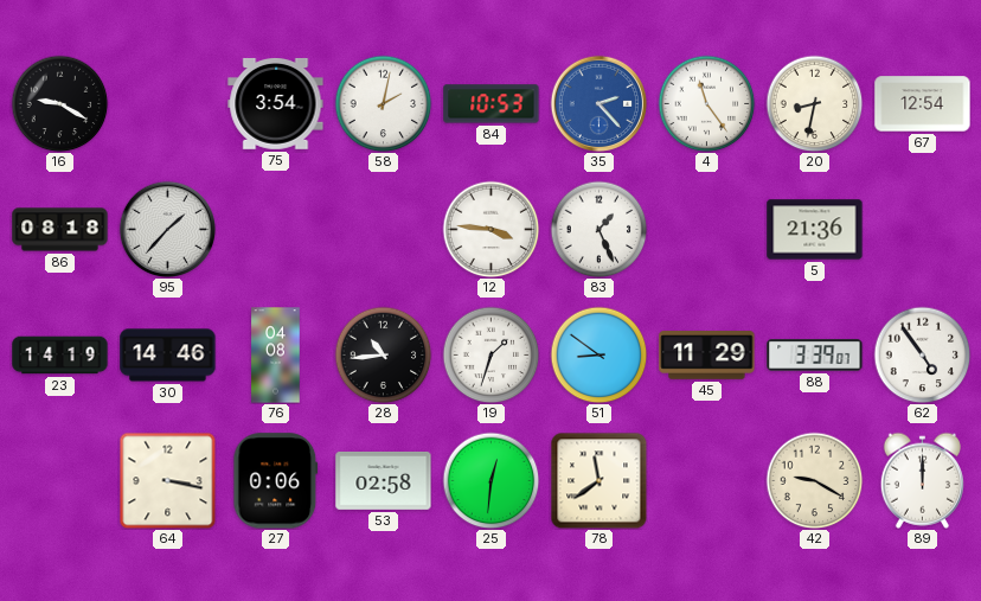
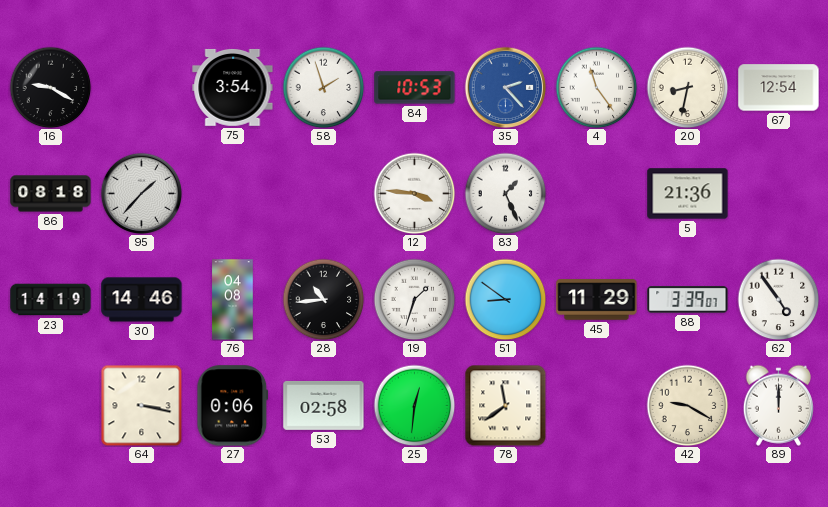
58: 2:02 -> 1:57 (323, 87)
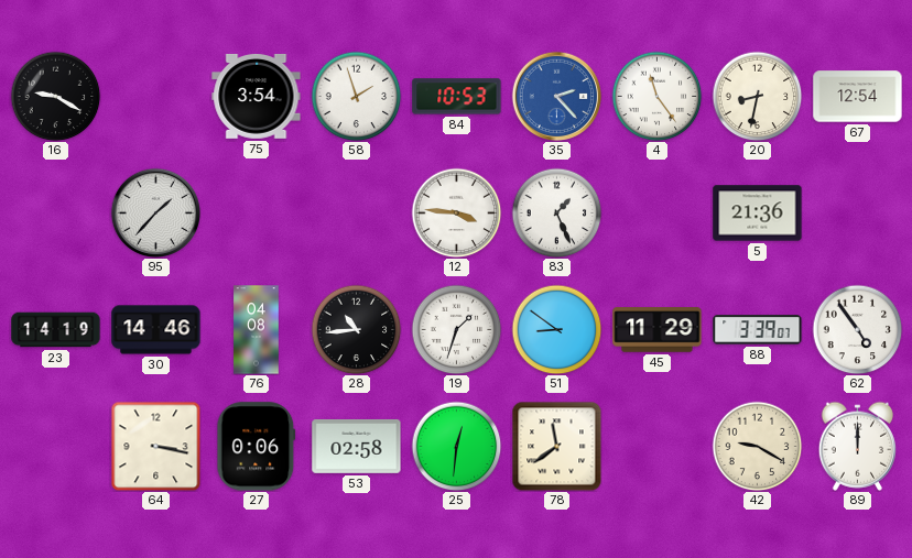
86: 08:18 -> none (51, 194)
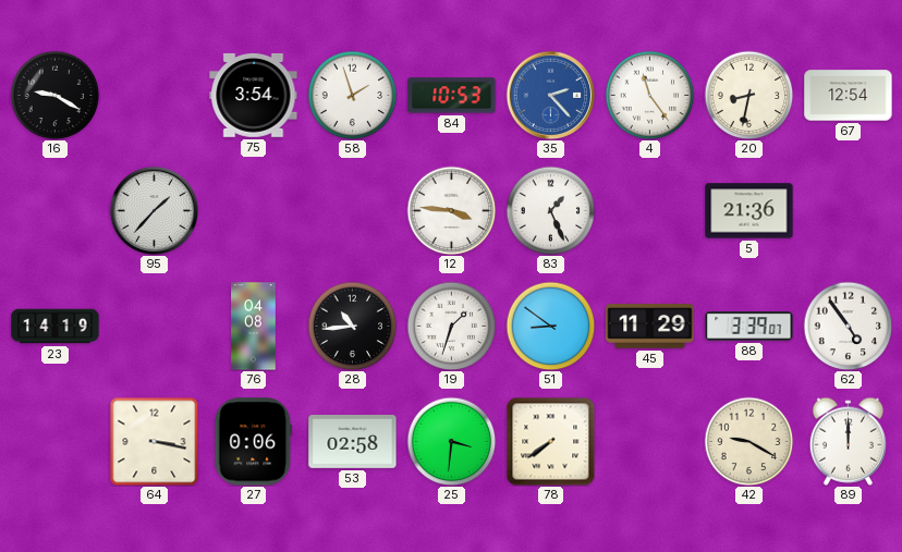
30: 14:46 -> none (156, 330)
25: 12:31 -> 3:31 (451, 441)
78: 11:39 -> 7:39 (550, 441)
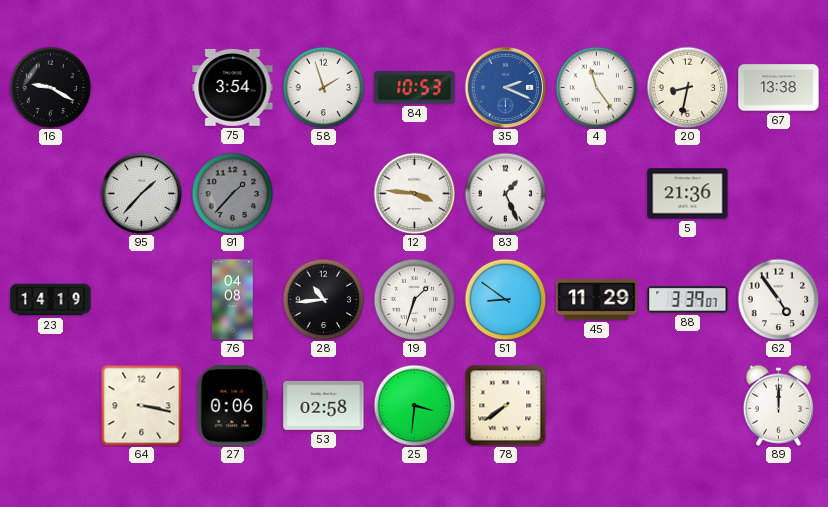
35: 2:23 -> 2:19 (505, 87)
67: 12:54 -> 13:38 (779, 88)
91: none -> 1:37 (232, 193)
42: 9:20 -> none (748, 441)
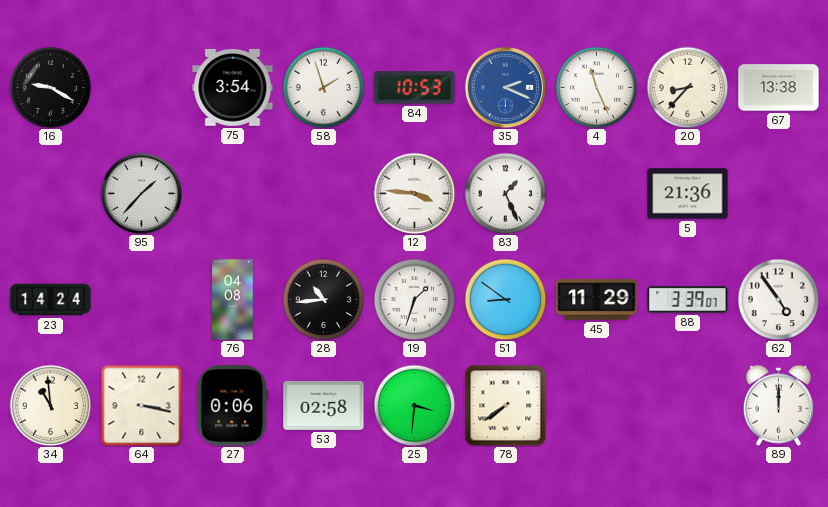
4: 11:24 -> 11:26 (596, 87)
20: 8:32 -> 8:37 (687, 87)
91: 1:37 -> none (232, 193)
23: 14:19 -> 14:24 (51, 300)
34: none -> 10:59 (50, 405)
